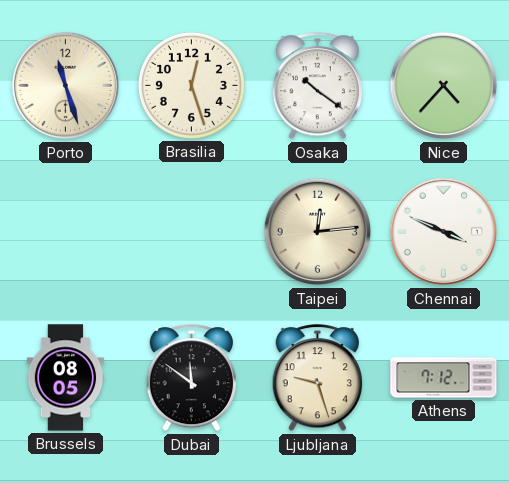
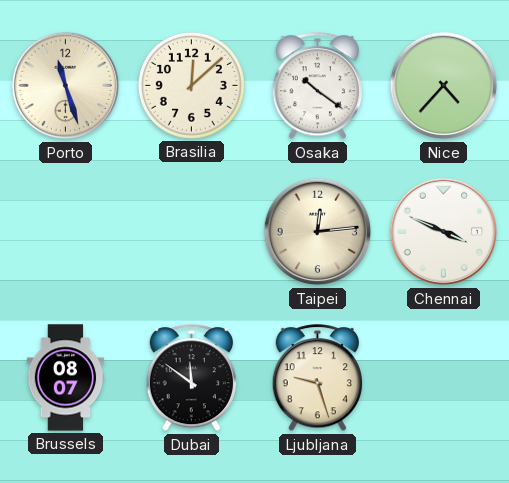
Brasilia: 12:27 -> 12:08 (191, 85)
Brussels: 08:05 -> 08:07 (66, 378)
Athens: 7:12 -> none (444, 378)
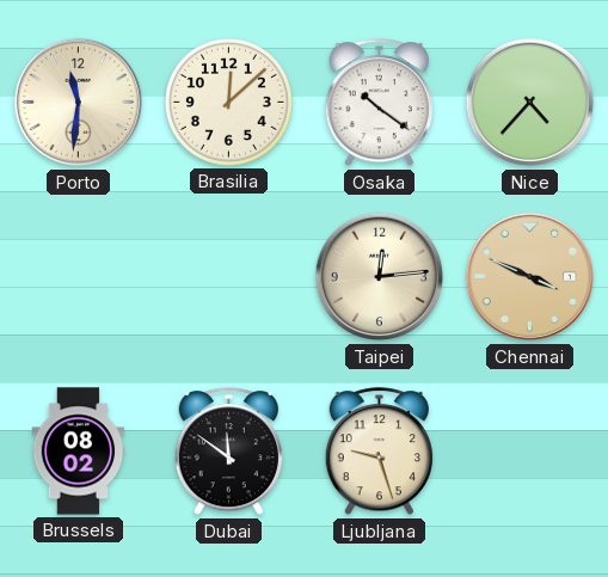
Porto: 11:27 -> 11:31 (79, 103)
Chennai dial: white -> champagne (530, 277)
Brussels: 08:07 -> 08:02 (79, 452)
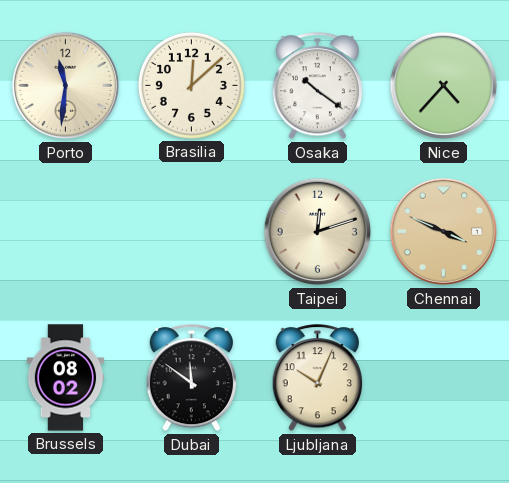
Taipei: 12:14 -> 12:12 (318, 232)
Ljubljana: 9:27 -> 10:04 (317, 378)
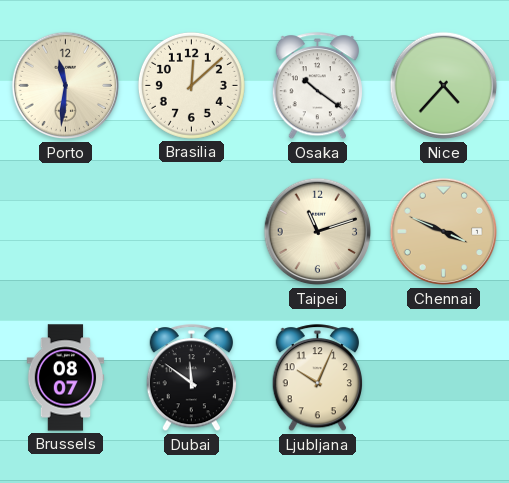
Taipei: 12:12 -> 11:12 (318, 232)
Brussels: 08:02 -> 08:07 (66, 378)
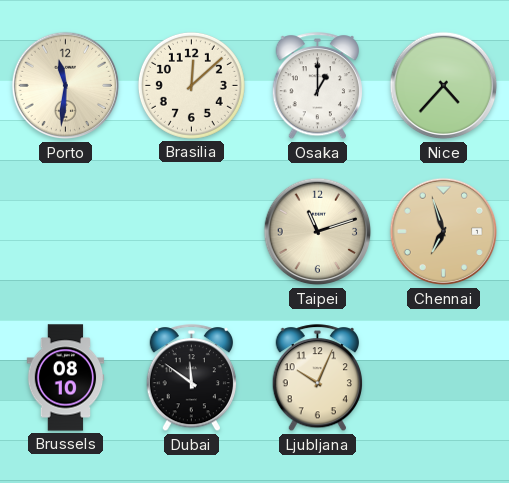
Osaka: 10:21 -> 1:00 (317, 86)
Chennai: 3:49 -> 6:57 (444, 232)
Brussels: 08:07 -> 08:10 (66, 378)
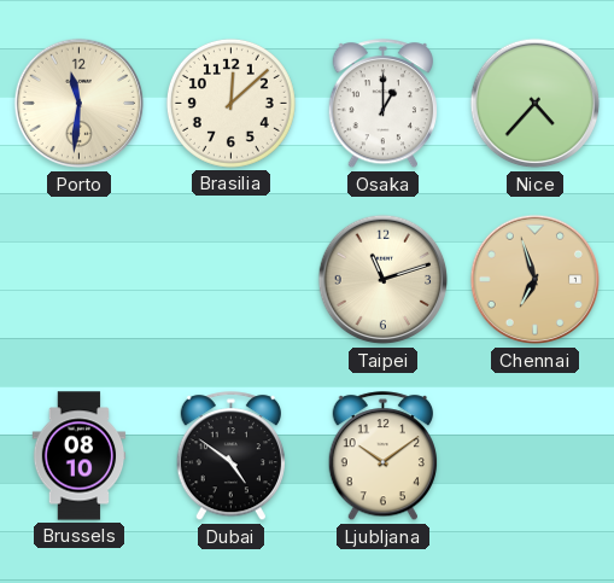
Dubai: 11:51 -> 4:51 (230, 456)
Ljubljana: 10:04 -> 10:09 (382, 456)
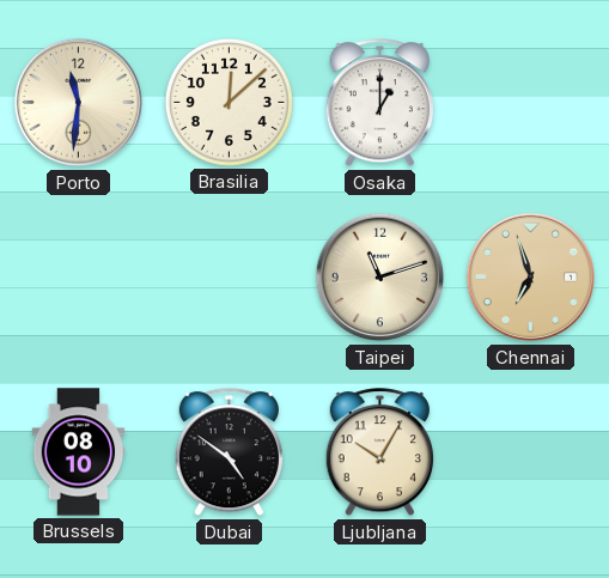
Nice: 4:37 -> none (536, 104)
Ljubljana: 10:09 -> 10:05 (379, 452)
